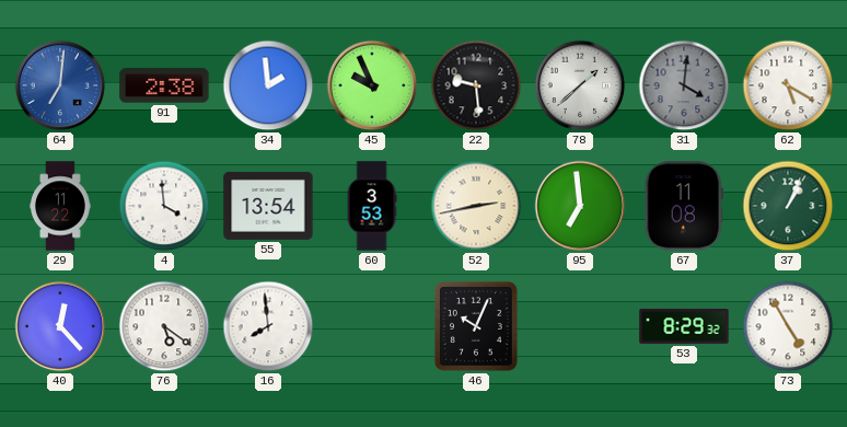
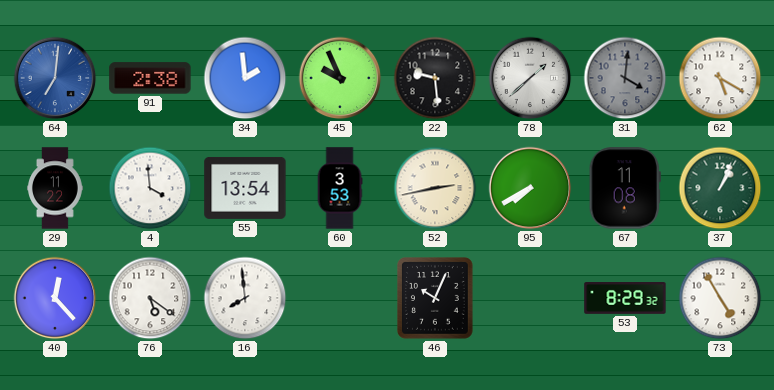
95: 6:59 -> 7:40 (530, 188)
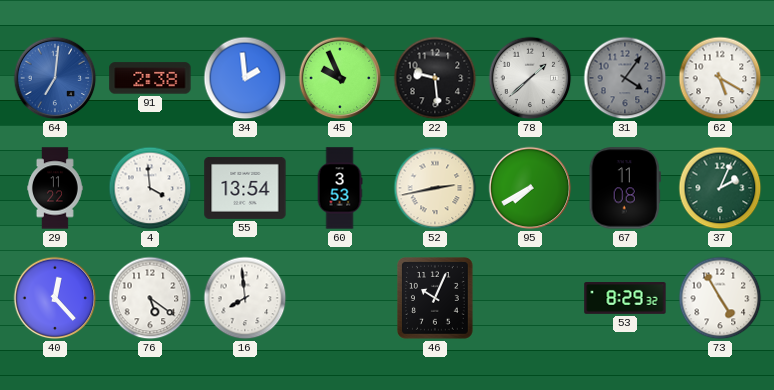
31: 4:01 -> 4:06 (625, 78)
37: 1:04 -> 2:04 (720, 188)
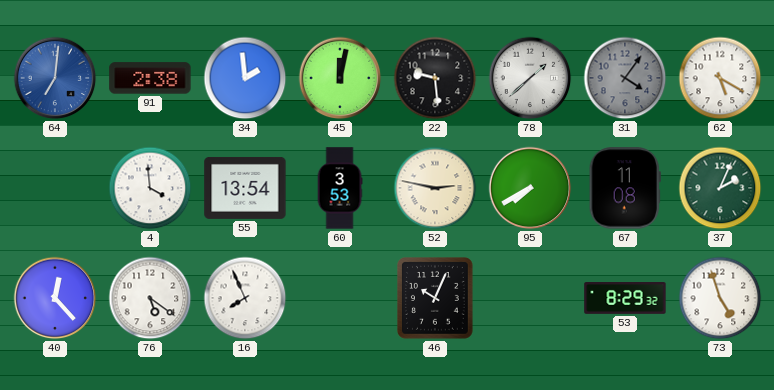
45: 9:56 -> 12:02 (340, 78)
29: 11:22 -> none (56, 188)
52: 2:43 -> 2:47 (435, 188)
16: 7:59 -> 7:56 (245, 298)
73: 4:55 -> 4:57 (720, 298)
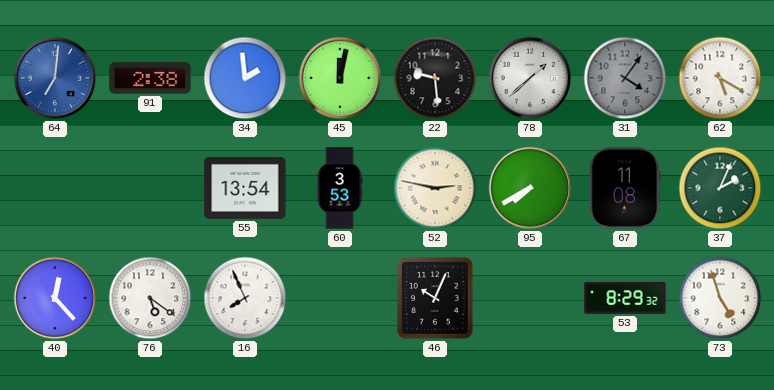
4: 3:59 -> none (150, 188)
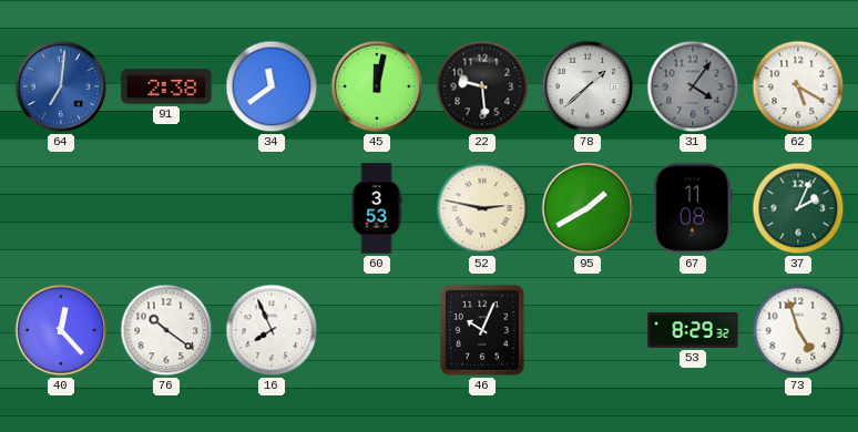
34: 1:59 -> 11:39 (272, 86)
55: 13:54 -> none (245, 188)
95: 7:40 -> 1:40 (588, 208)
76: 5:21 -> 10:21 (166, 330)
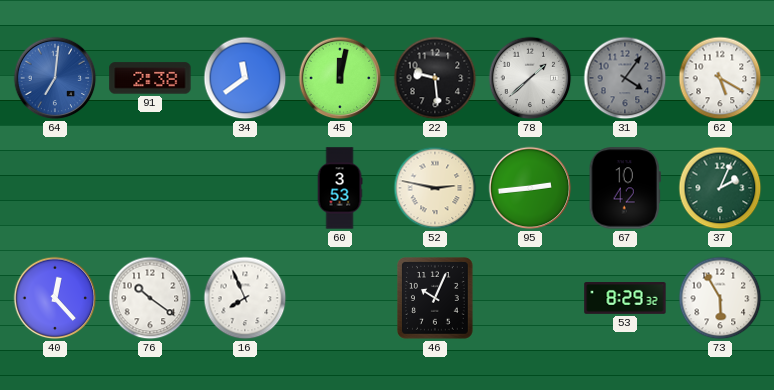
95: 1:40 -> 2:44 (530, 188)
67: 11:08 -> 10:42 (625, 188)
73: 4:57 -> 5:55 (720, 298)
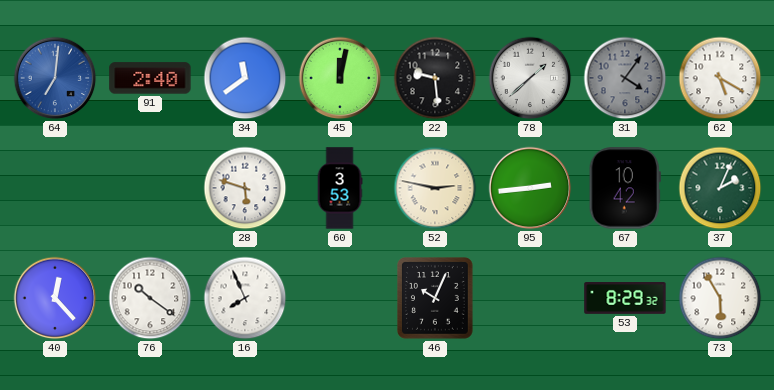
91: 2:38 -> 2:40 (150, 78)
28: none -> 5:48 (245, 188)
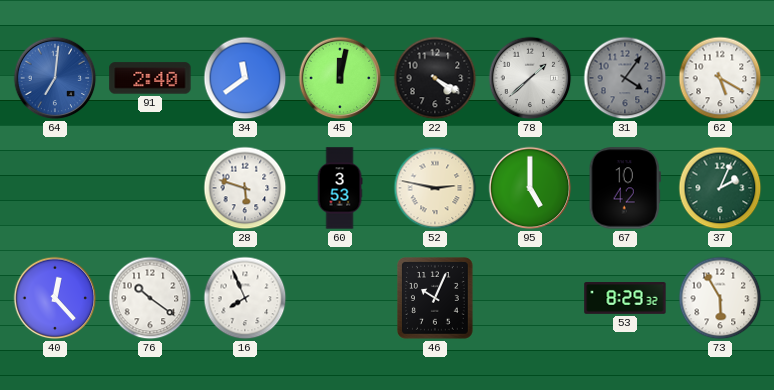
22: 9:29 -> 4:20 (435, 78)
95: 2:44 -> 5:00 (530, 188)
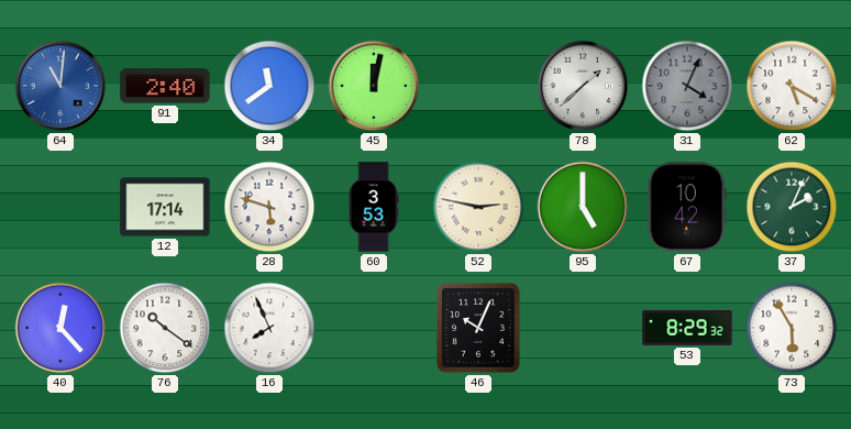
64: 7:01 -> 11:01 (60, 86)
22: 4:20 -> none (435, 78)
31: 4:06 -> 4:04 (687, 86)
12: none -> 17:14 (165, 207)
